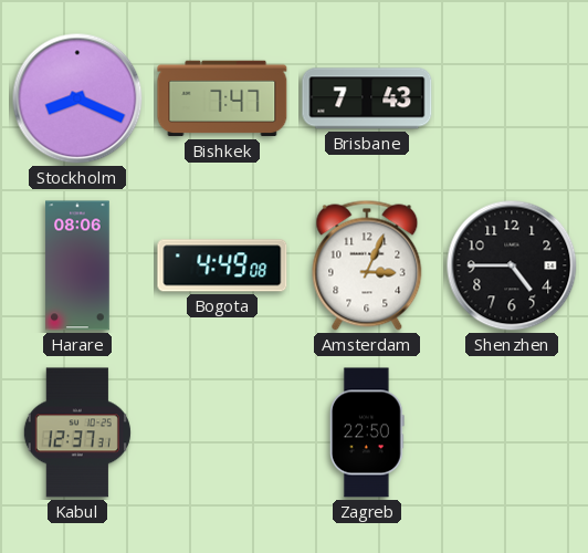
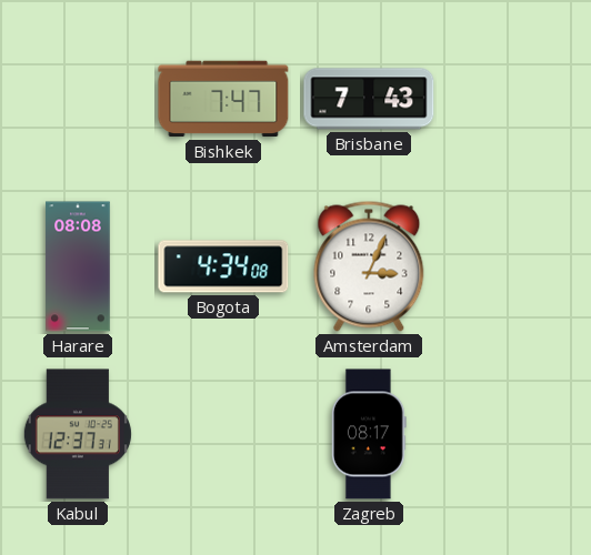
Stockholm: 8:19 -> none (77, 98)
Harare: 08:06 -> 08:08 (78, 266)
Bogota: 4:49 -> 4:34 (223, 266)
Shenzhen: 4:45 -> none (512, 265)
Zagreb: 22:50 -> 08:17 (369, 434)
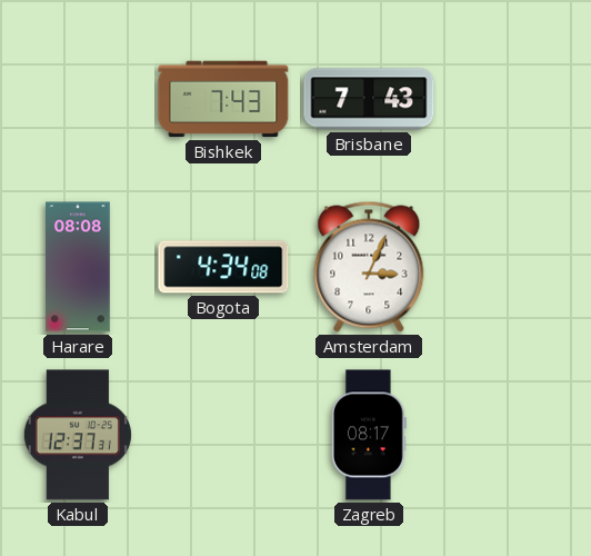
Bishkek: 7:47 -> 7:43 (223, 99)
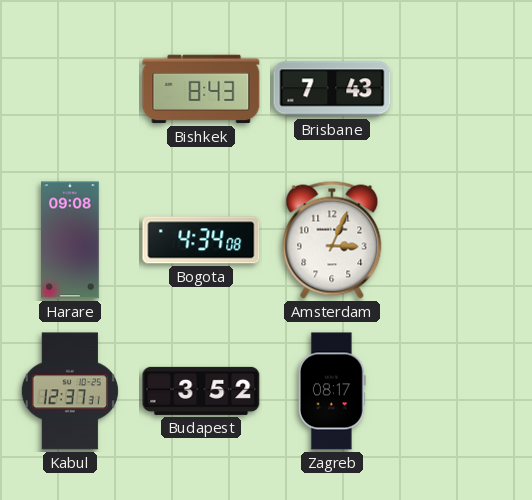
Bishkek: 7:43 -> 8:43 (201, 89)
Harare: 08:08 -> 09:08 (70, 240)
Budapest: none -> 3:52 (201, 391)
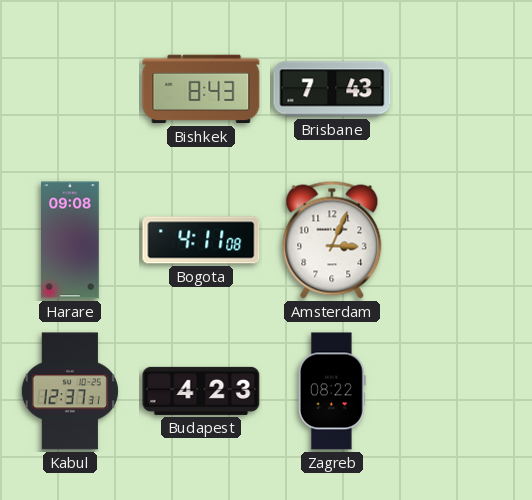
Bogota: 4:34 -> 4:11 (201, 240)
Budapest: 3:52 -> 4:23 (201, 391)
Zagreb: 08:17 -> 08:22 (332, 391)
